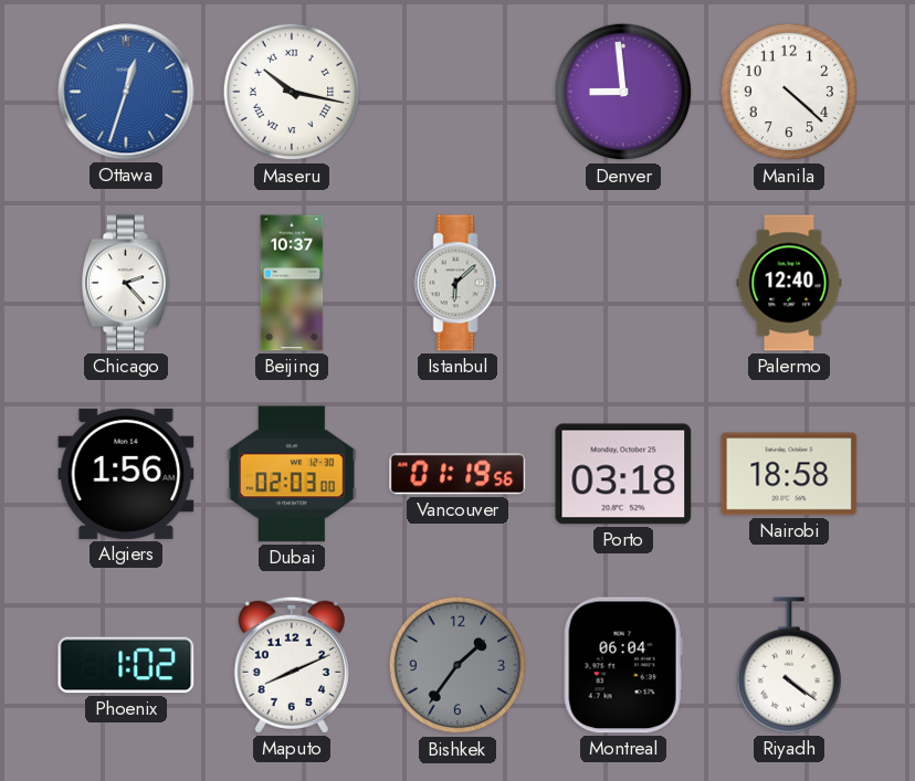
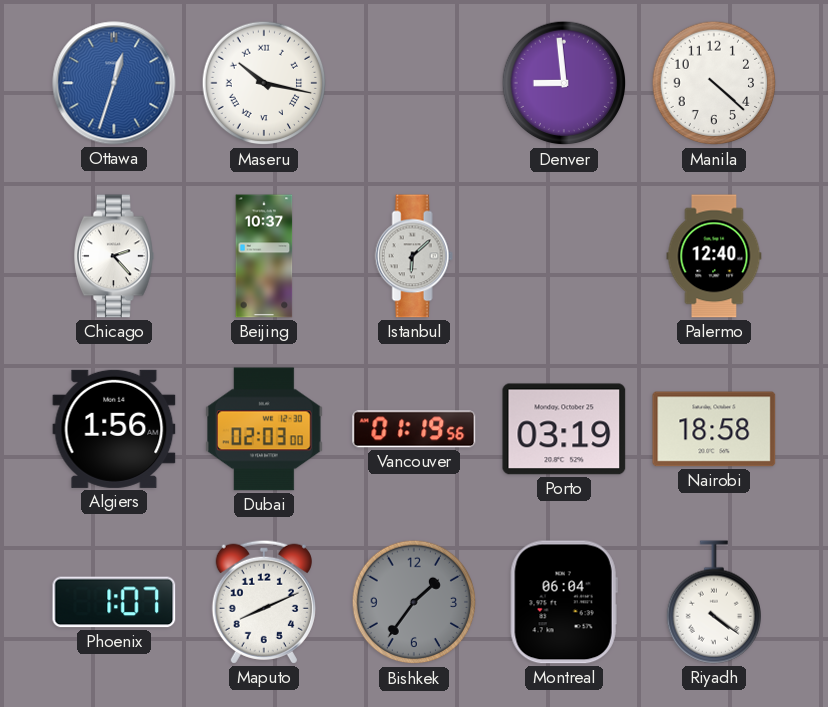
Porto: 03:18 -> 03:19 (564, 429)
Phoenix: 1:02 -> 1:07 (114, 602)
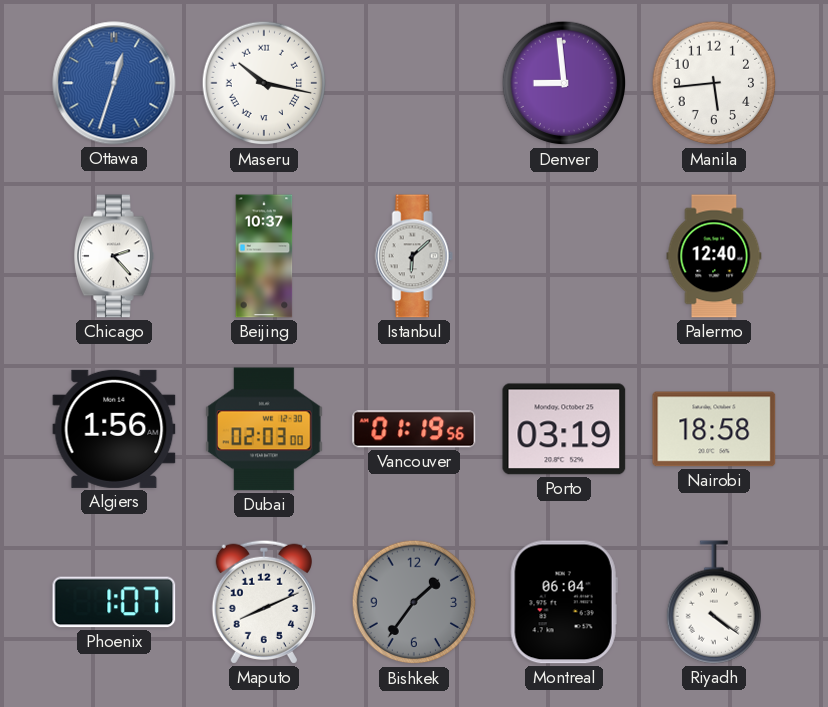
Manila: 4:22 -> 5:44 (714, 83)
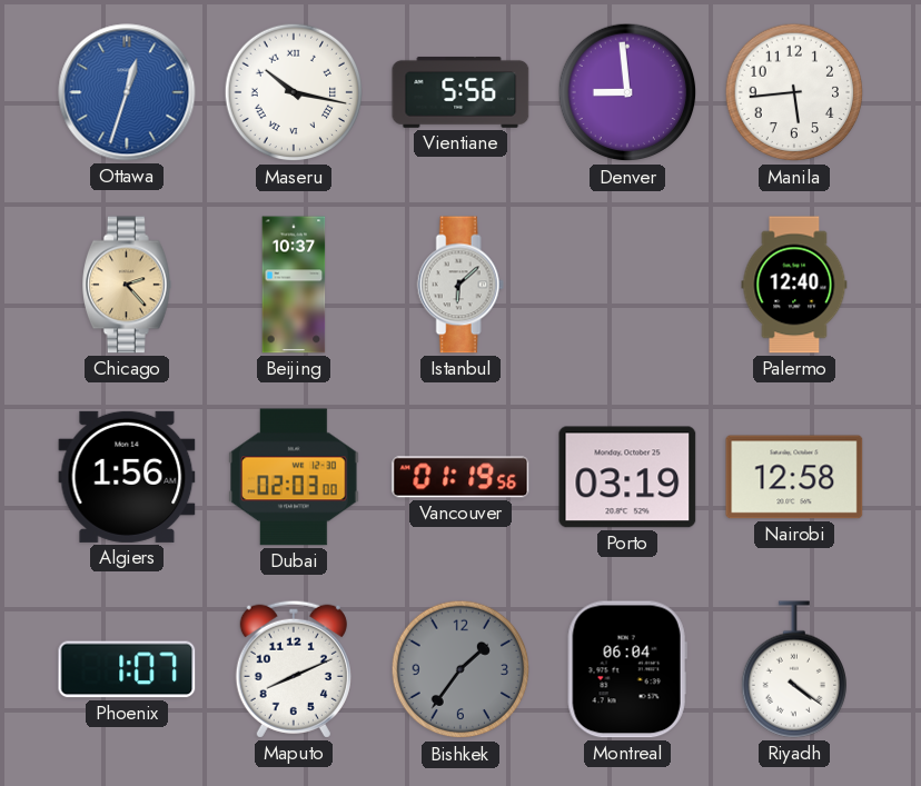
Vientiane: none -> 5:56 (460, 92)
Chicago dial: white -> champagne (128, 285)
Nairobi: 18:58 -> 12:58 (794, 477)
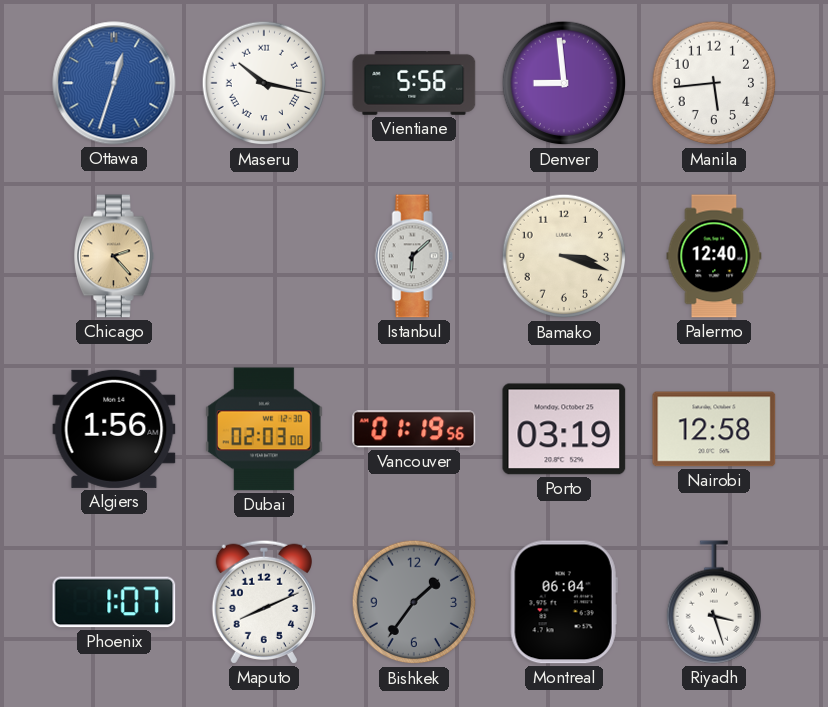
Beijing: 10:37 -> none (294, 285)
Bamako: none -> 3:18 (564, 256)
Riyadh: 4:21 -> 3:27 (713, 602)
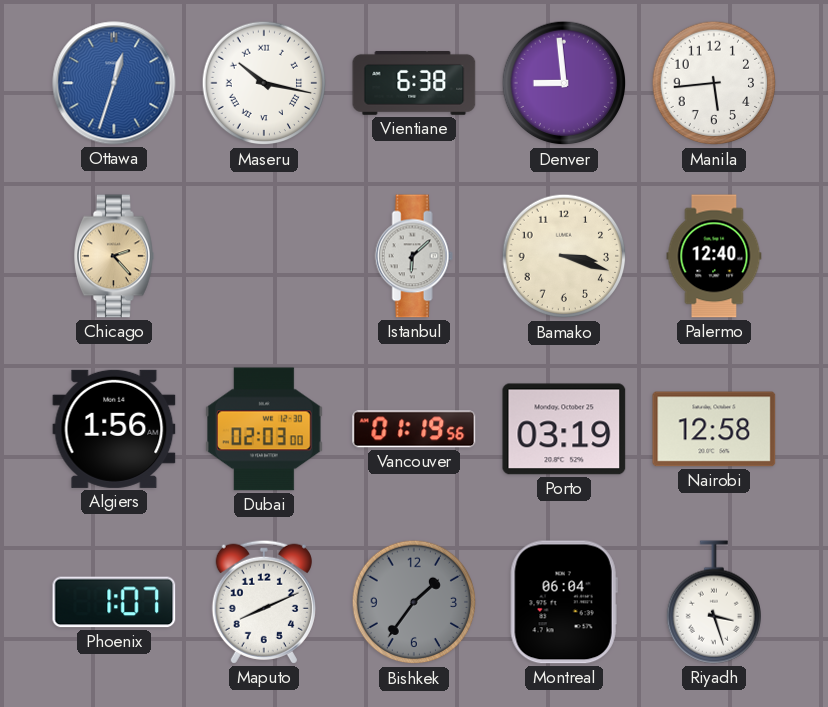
Vientiane: 5:56 -> 6:38 (414, 83)
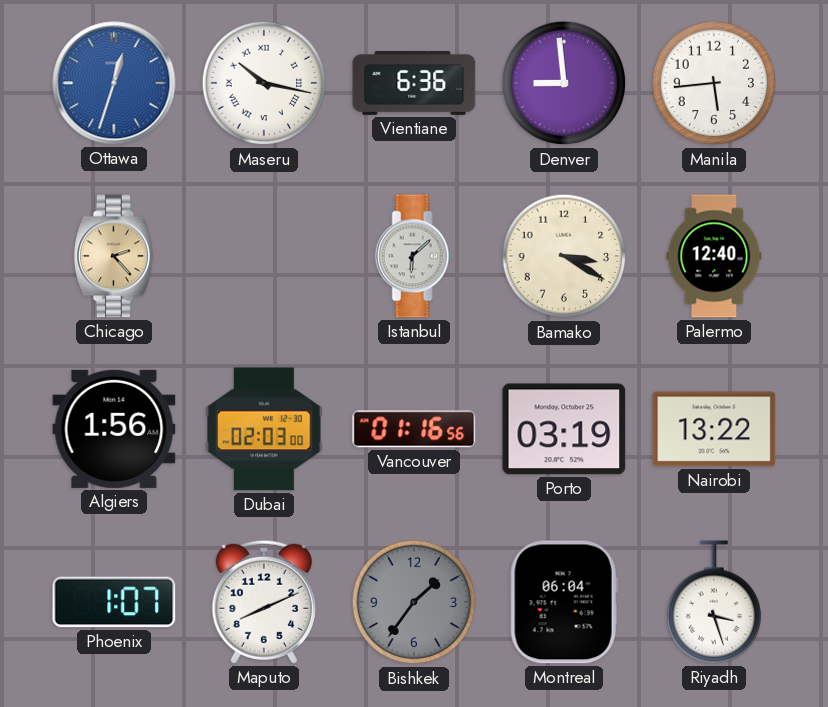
Vientiane: 6:38 -> 6:36 (414, 83)
Bamako: 3:18 -> 3:20 (564, 256)
Vancouver: 01:19 -> 01:16 (414, 429)
Nairobi: 12:58 -> 13:22 (714, 429)
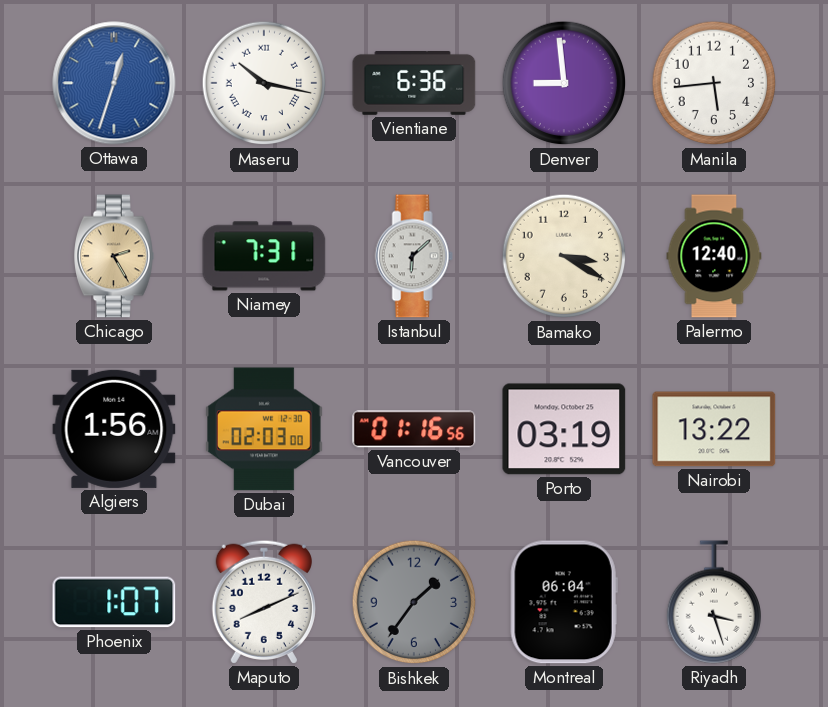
Chicago: 2:23 -> 2:25 (115, 256)
Niamey: none -> 7:31 (264, 256)
